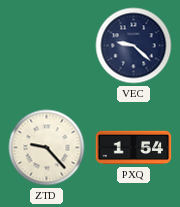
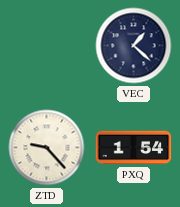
VEC: 9:22 -> 1:22 (134, 46)
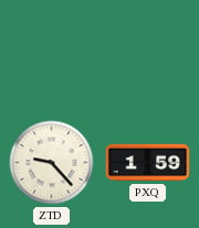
VEC: 1:22 -> none (134, 46)
PXQ: 1:54 -> 1:59 (148, 163)
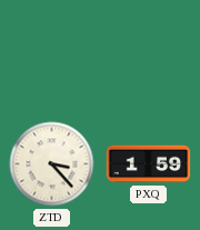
ZTD: 9:23 -> 3:23 (52, 164)
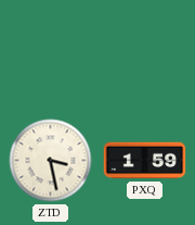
ZTD: 3:23 -> 3:28 (51, 161)
